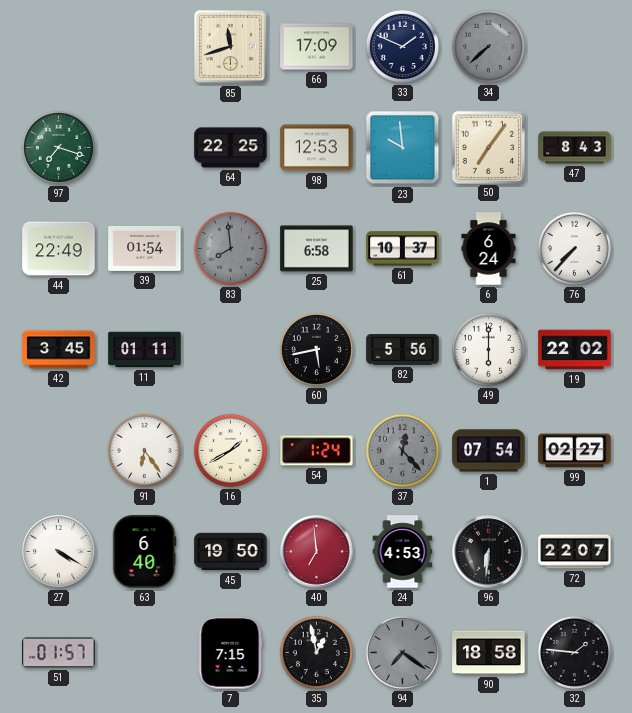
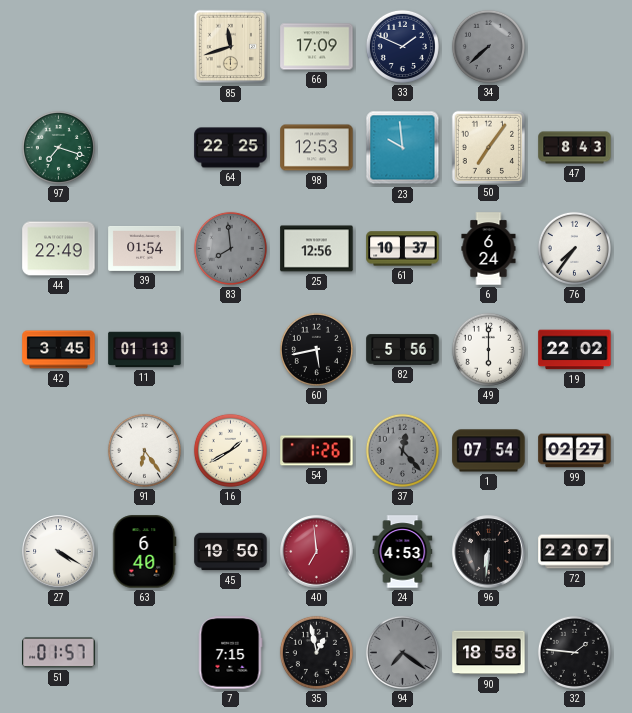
25: 6:58 -> 12:56 (317, 249)
76: 7:37 -> 7:36 (574, 248)
11: 01:11 -> 01:13 (145, 350)
54: 1:24 -> 1:26 (317, 451)
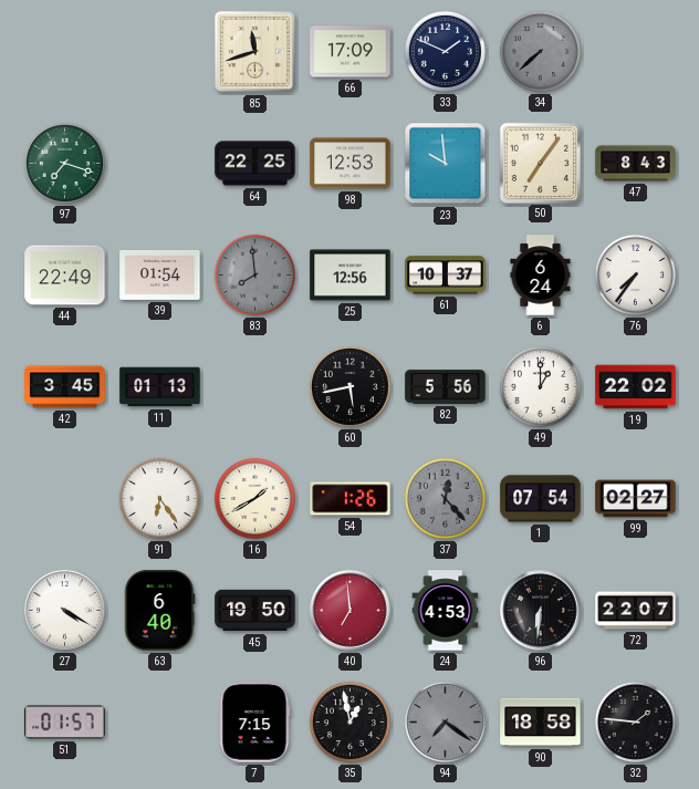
49: 6:00 -> 1:00 (540, 386)
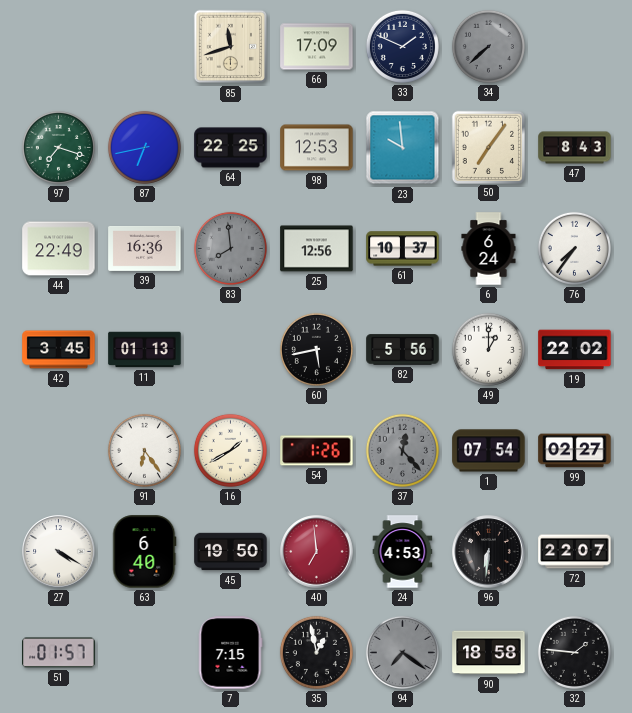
87: none -> 6:43 (144, 147)
39: 01:54 -> 16:36 (145, 248)
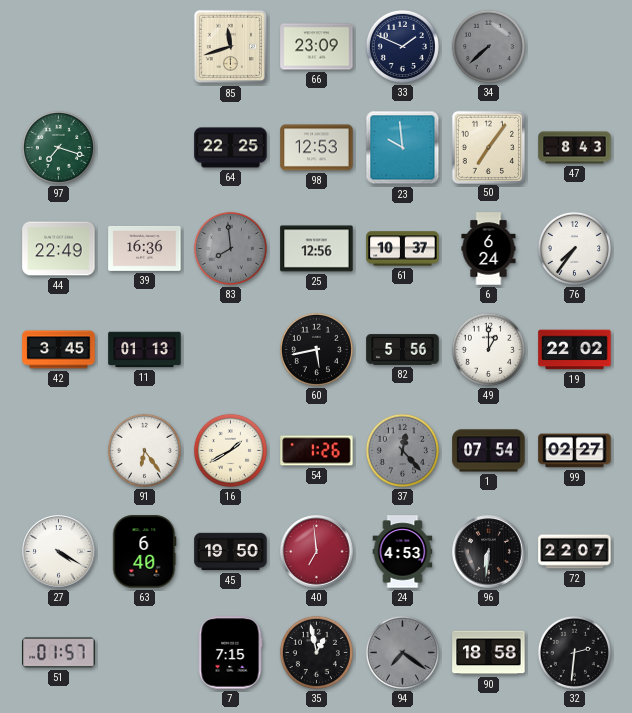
66: 17:09 -> 23:09 (317, 47)
87: 6:43 -> none (144, 147)
32: 1:46 -> 2:31 (574, 652)
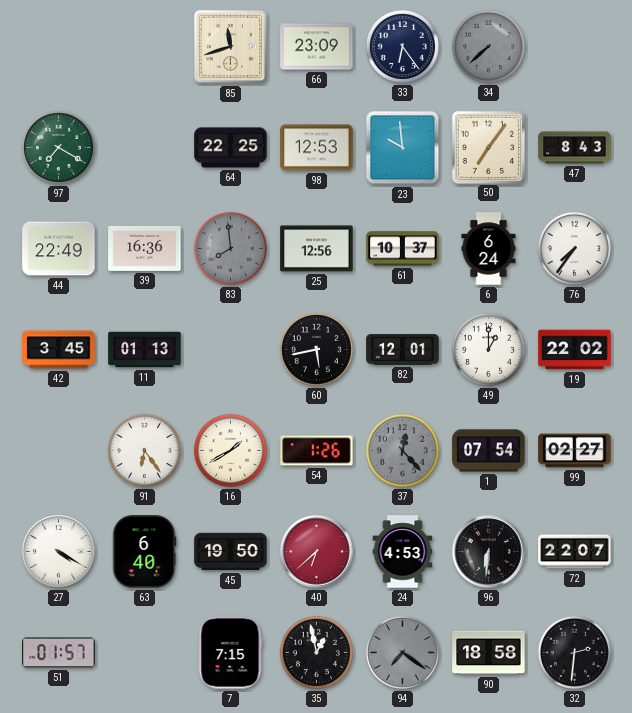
33: 1:49 -> 6:24 (402, 46)
97: 7:18 -> 7:20 (58, 147)
82: 5:56 -> 12:01 (403, 350)
40: 6:59 -> 6:38 (317, 552)
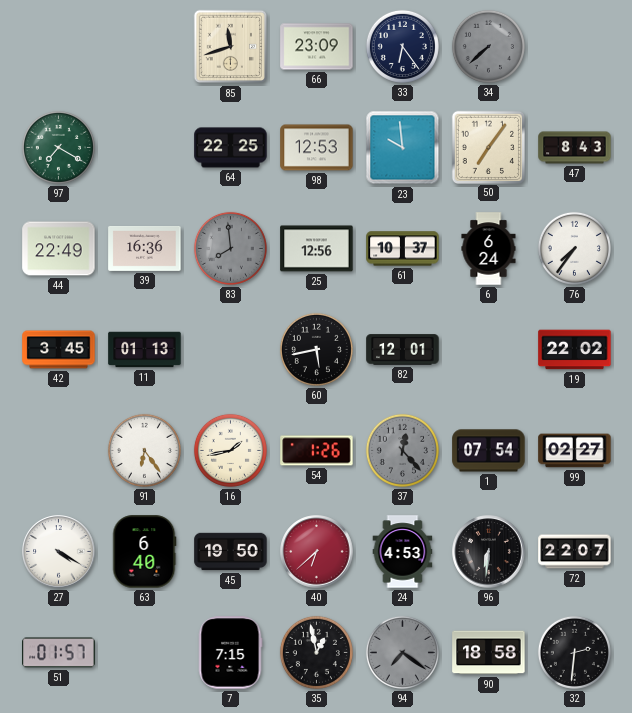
49: 1:00 -> none (488, 349)
16: 1:40 -> 1:43 (230, 450)
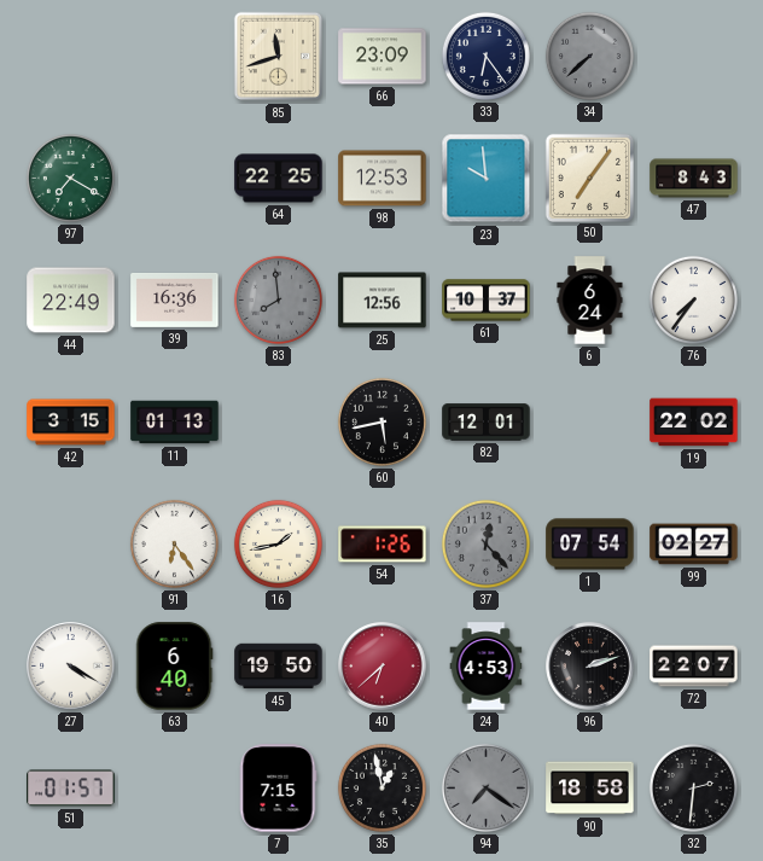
42: 3:45 -> 3:15 (71, 423)
96: 6:31 -> 2:12 (590, 667)
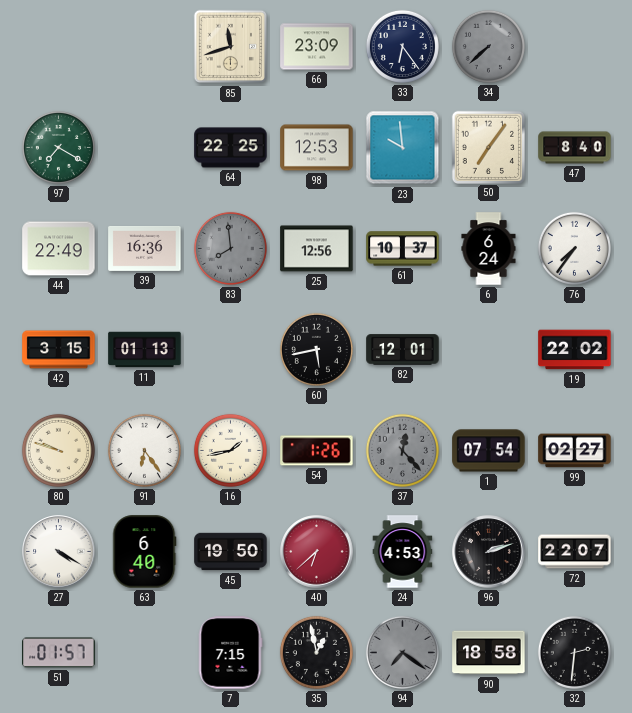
47: 8:43 -> 8:40 (575, 148)
80: none -> 9:48 (58, 450)
